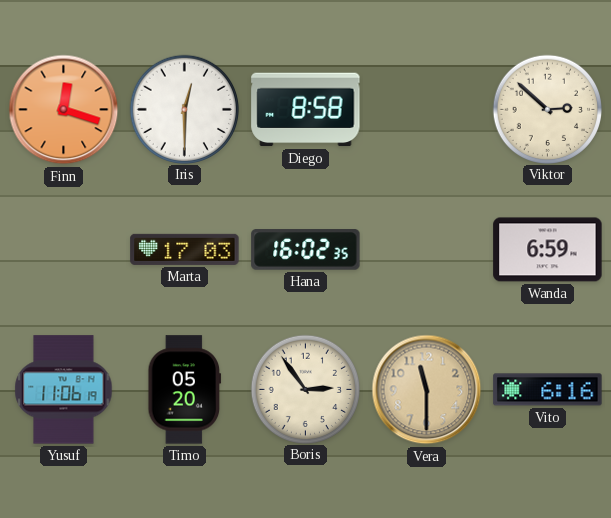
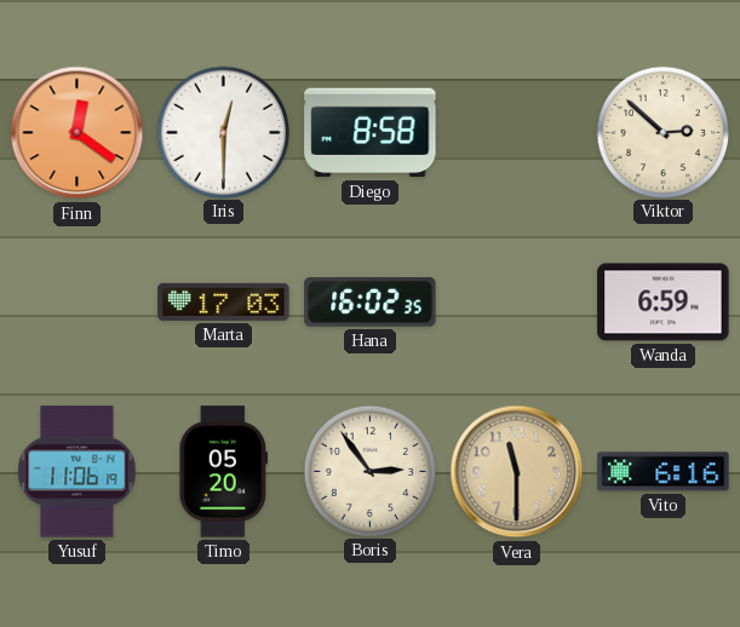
Finn: 12:18 -> 12:21 (78, 133)
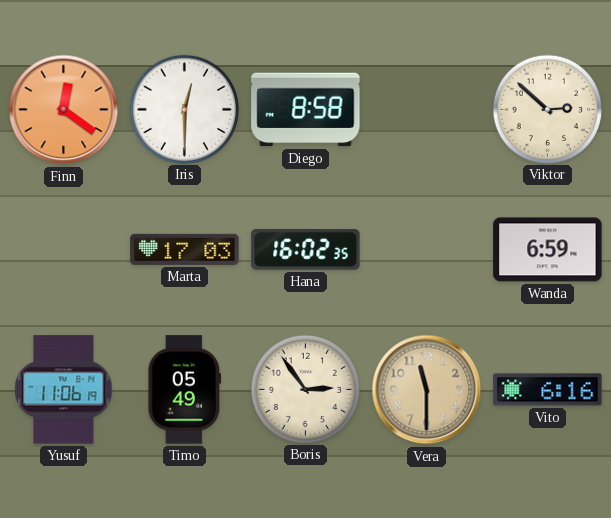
Timo: 05:20 -> 05:49 (185, 390)
